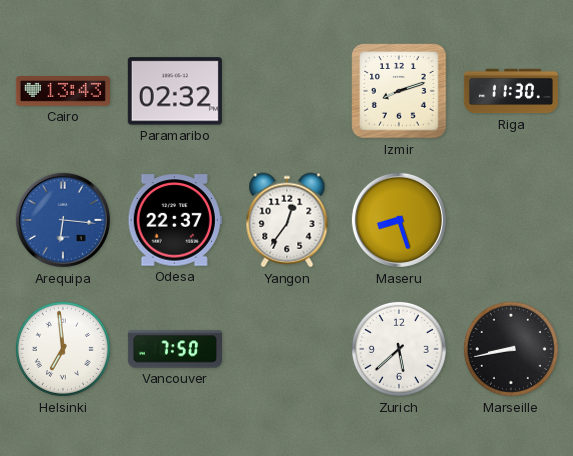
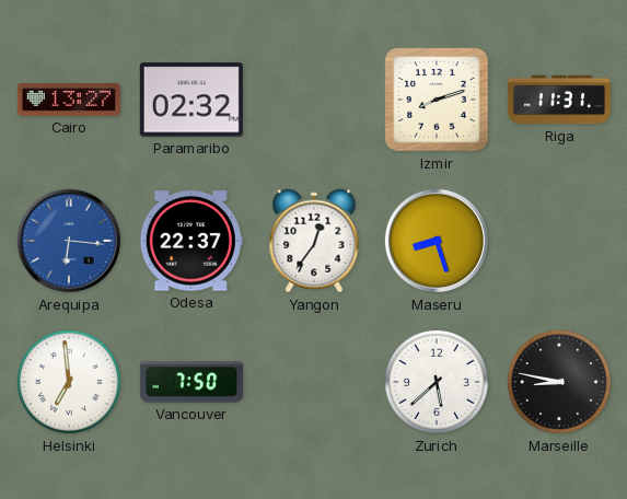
Cairo: 13:43 -> 13:27 (69, 101)
Riga: 11:30 -> 11:31 (559, 100)
Marseille: 8:43 -> 8:47 (559, 382)
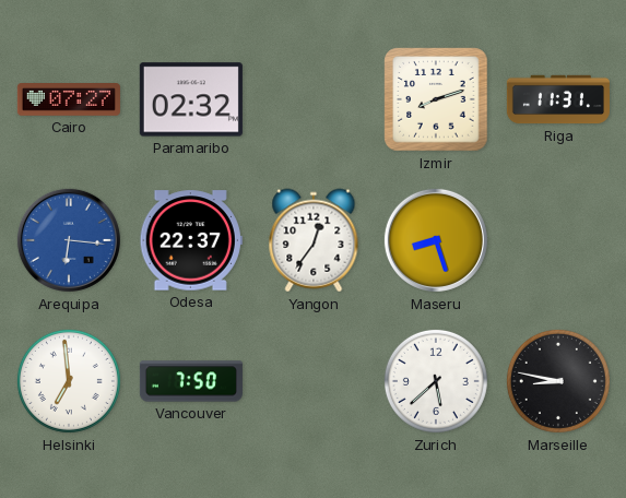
Cairo: 13:27 -> 07:27 (69, 100)
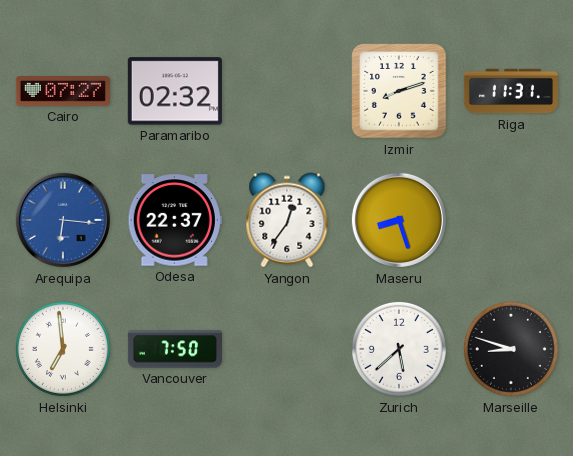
Marseille: 8:47 -> 8:48 (511, 349)
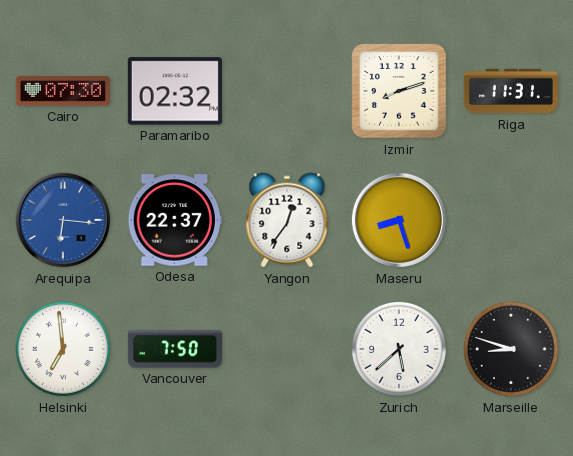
Cairo: 07:27 -> 07:30 (63, 92)
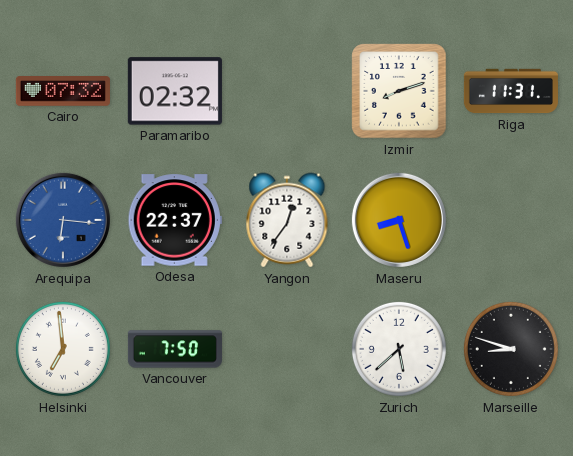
Cairo: 07:30 -> 07:32 (63, 92)
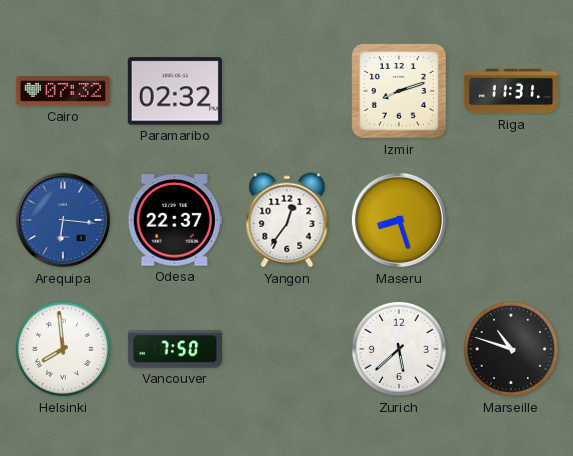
Helsinki: 6:59 -> 7:59 (63, 349)
Marseille: 8:48 -> 10:48 (511, 349)
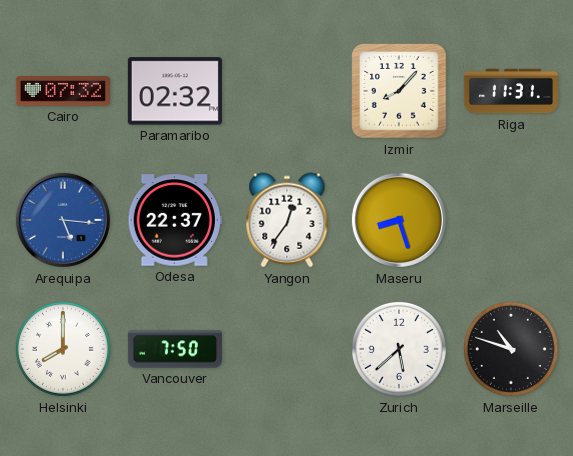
Izmir: 8:12 -> 8:07 (399, 91)
Arequipa: 6:16 -> 5:16 (63, 220)
Helsinki: 7:59 -> 8:00 (63, 349)
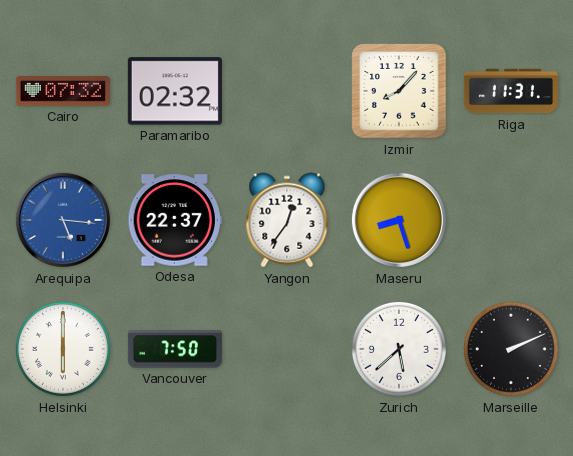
Helsinki: 8:00 -> 6:00 (63, 349)
Marseille: 10:48 -> 2:11 (511, 349)
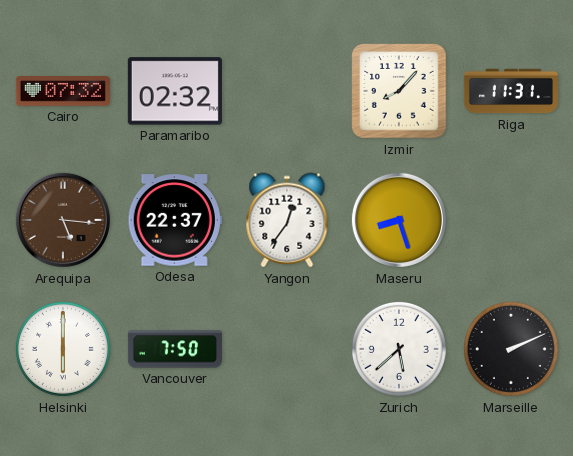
Arequipa dial: blue -> brown (63, 220)
